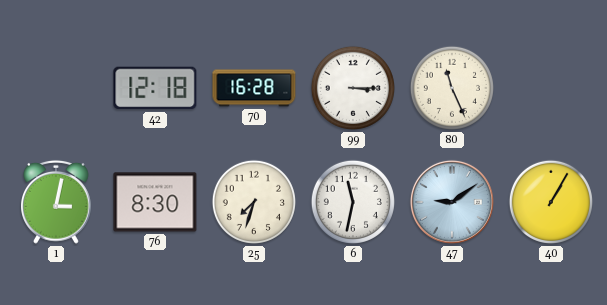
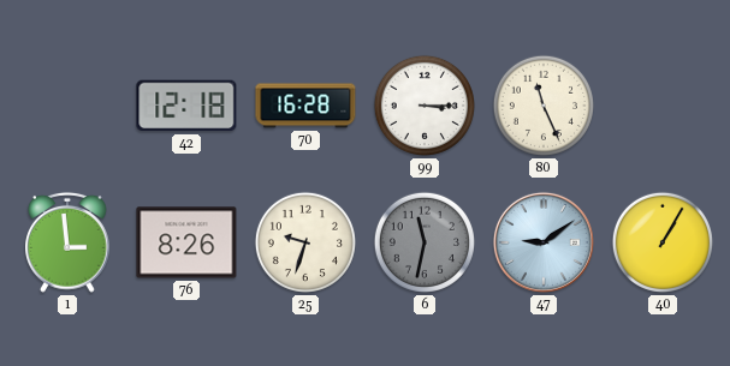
1: 3:02 -> 2:59 (69, 242)
76: 8:30 -> 8:26 (186, 242)
25: 7:33 -> 9:33 (305, 242)
6 dial: white -> grey (425, 242)
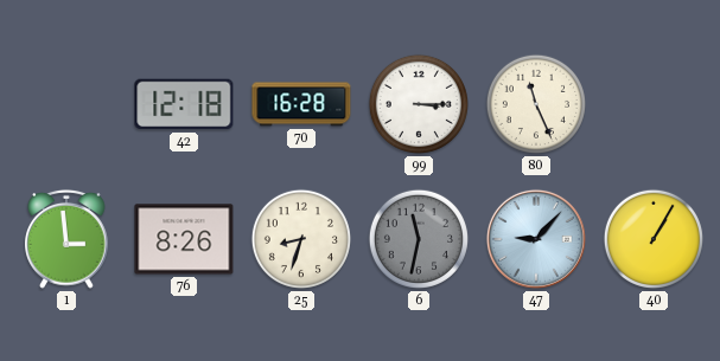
25: 9:33 -> 8:33 (301, 239)
47: 9:09 -> 9:07 (536, 239)
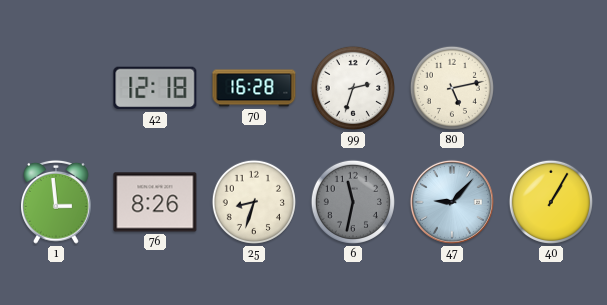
99: 3:15 -> 2:33 (353, 88)
80: 11:26 -> 5:13 (452, 88)
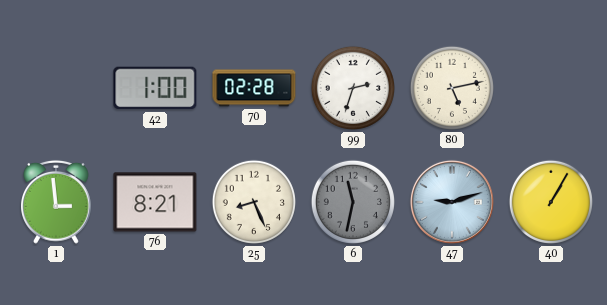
42: 12:18 -> 1:00 (155, 88)
70: 16:28 -> 02:28 (254, 88)
76: 8:26 -> 8:21 (155, 202)
25: 8:33 -> 8:26 (254, 202)
47: 9:07 -> 9:12 (452, 202)
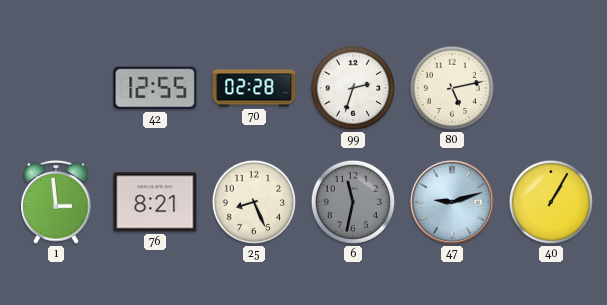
42: 1:00 -> 12:55 (155, 88)
